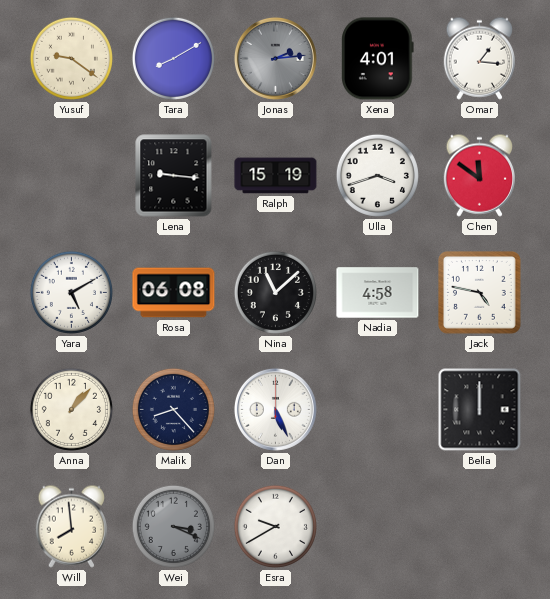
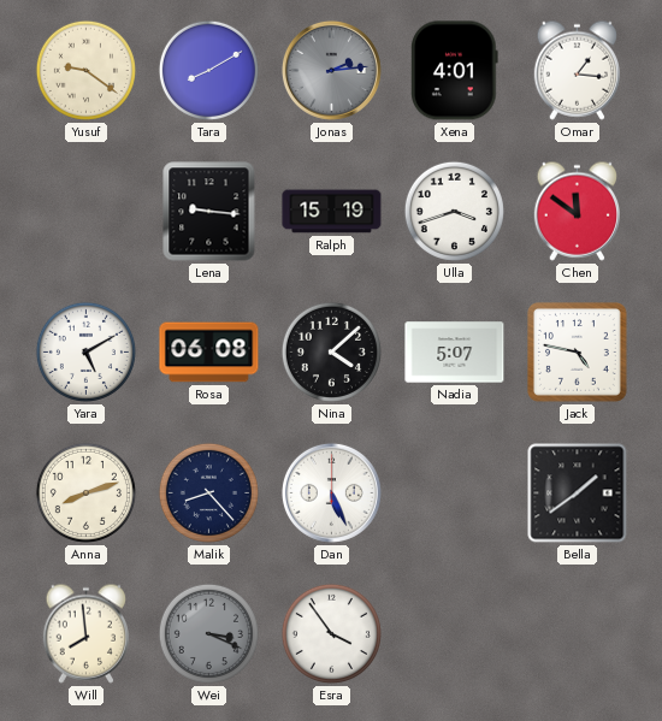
Nina: 11:08 -> 4:08 (331, 351)
Nadia: 4:58 -> 5:07 (455, 353)
Anna: 1:07 -> 8:12 (85, 492)
Bella: 12:00 -> 1:39 (578, 494)
Esra: 9:40 -> 3:54 (331, 633)
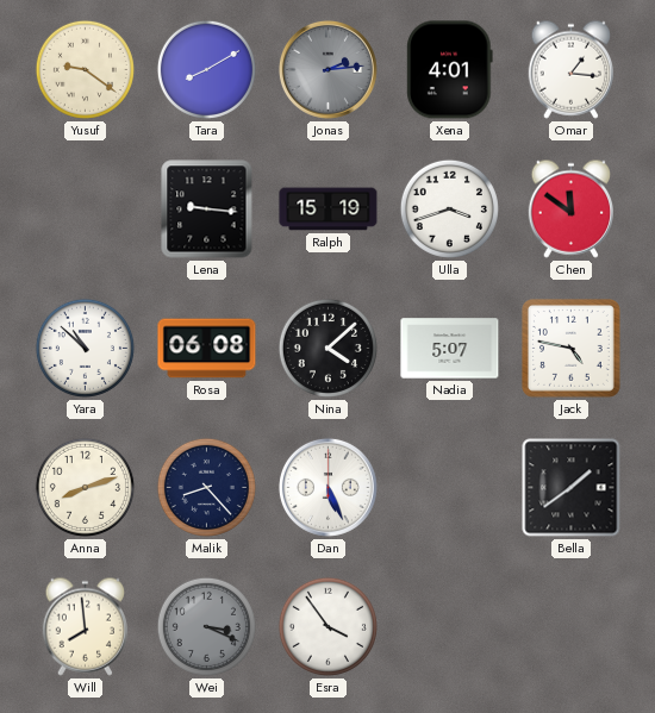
Yara: 5:10 -> 10:52 (85, 348)
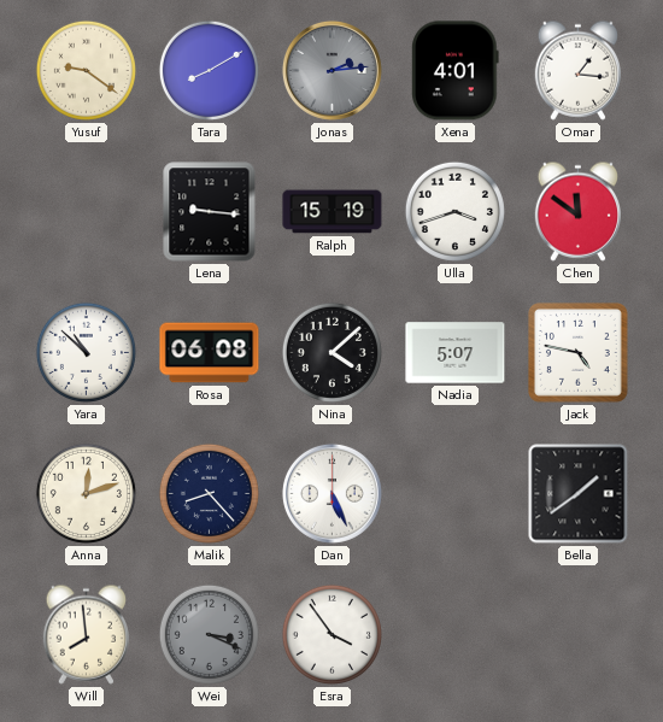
Anna: 8:12 -> 12:12 (86, 493)
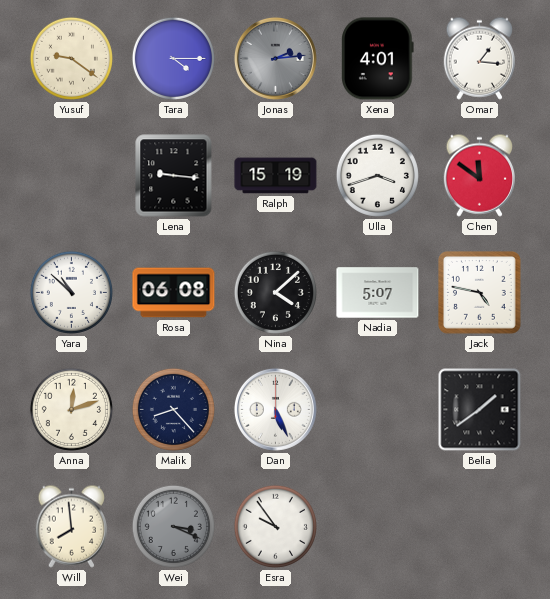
Tara: 8:10 -> 4:15 (173, 58)
Esra: 3:54 -> 9:54 (275, 526)
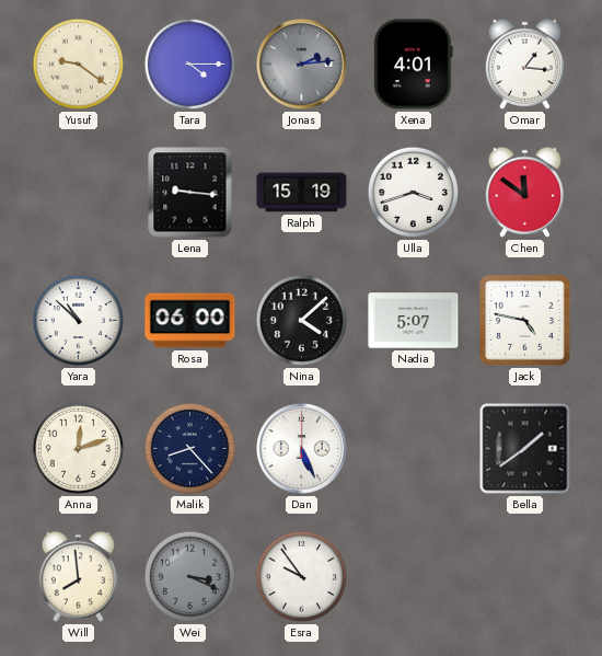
Rosa: 06:08 -> 06:00 (190, 321)
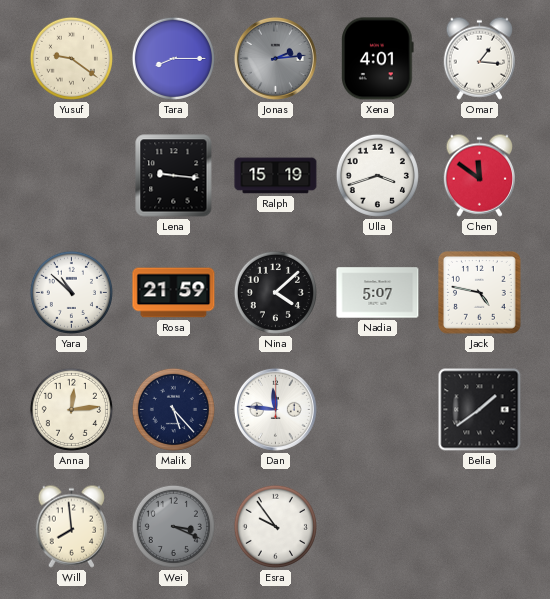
Tara: 4:15 -> 8:15 (173, 58)
Rosa: 06:00 -> 21:59 (174, 293)
Anna: 12:12 -> 12:14 (71, 409)
Malik: 8:23 -> 5:23 (173, 409)
Dan: 5:26 -> 11:46 (275, 409)
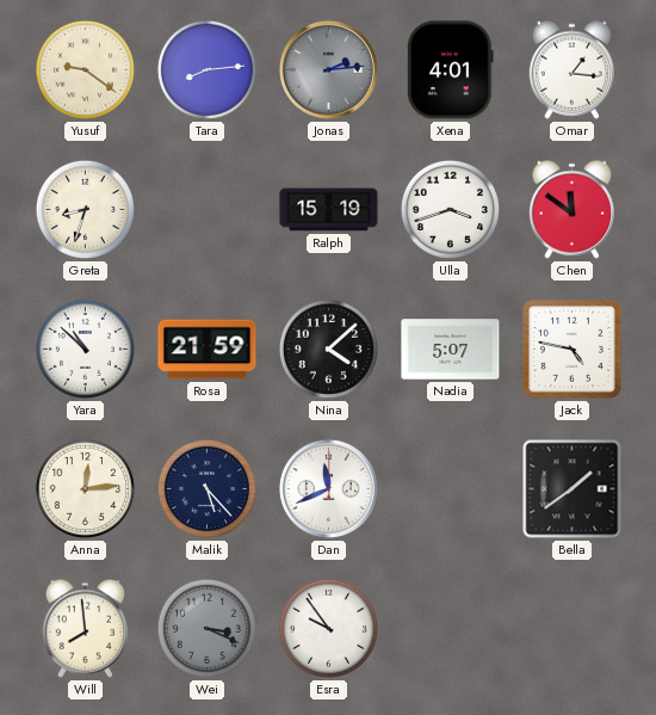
Tara: 8:15 -> 8:14 (206, 69)
Greta: none -> 8:33 (85, 209)
Lena: 9:16 -> none (174, 176)
Dan: 11:46 -> 11:41 (328, 488)
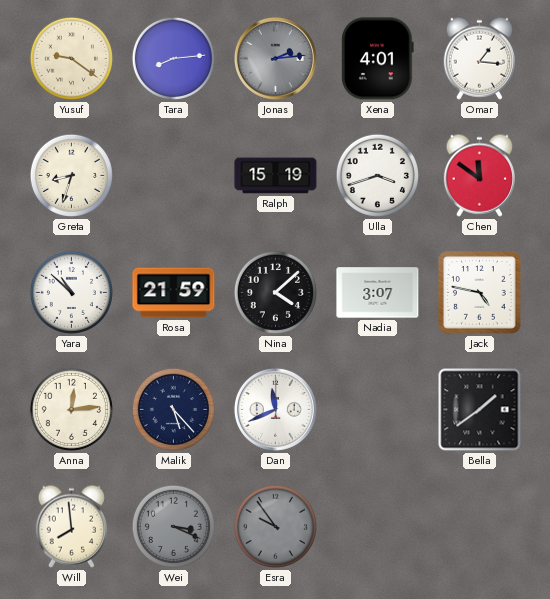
Nadia: 5:07 -> 3:07 (378, 293)
Esra dial: white -> grey (275, 526)
